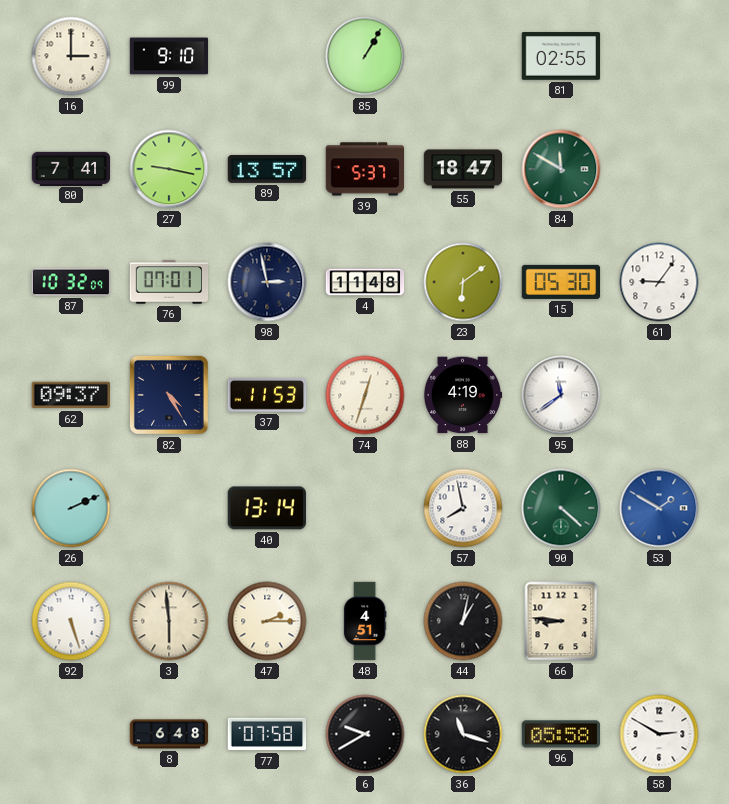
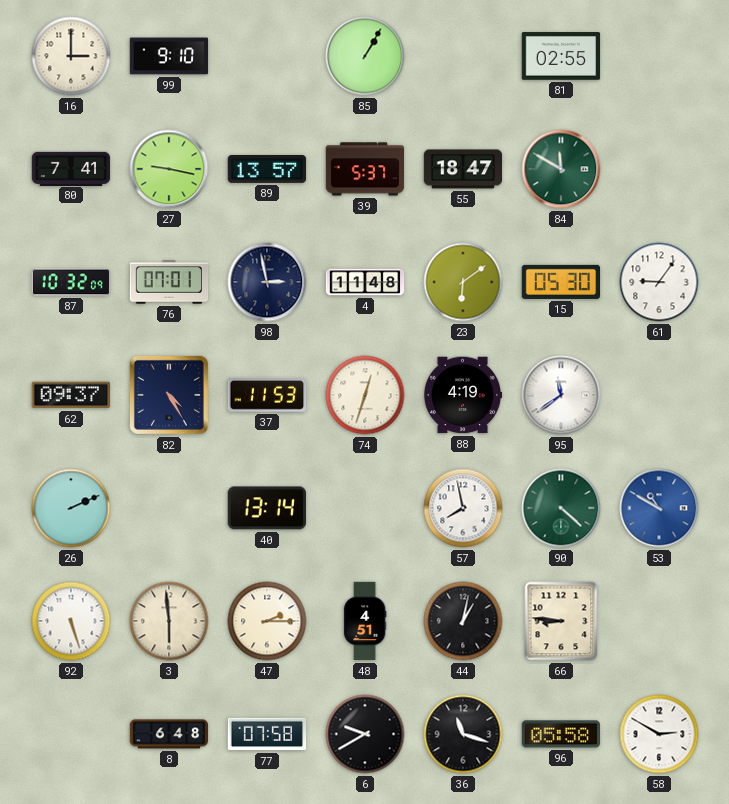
53: 1:50 -> 10:50 (659, 508)
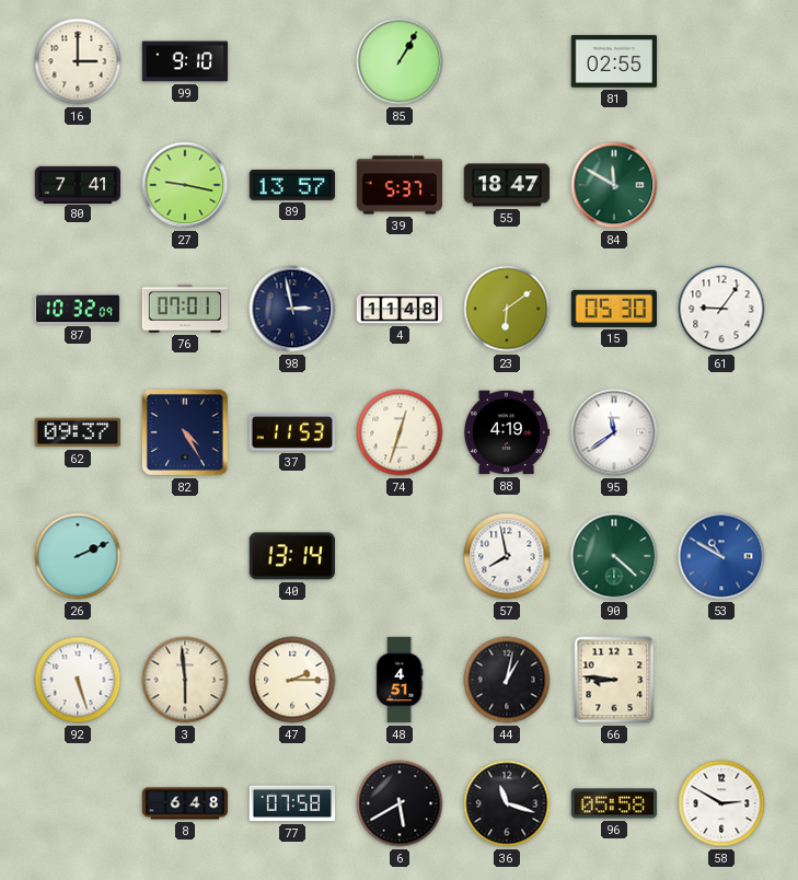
6: 9:40 -> 5:40 (400, 803)
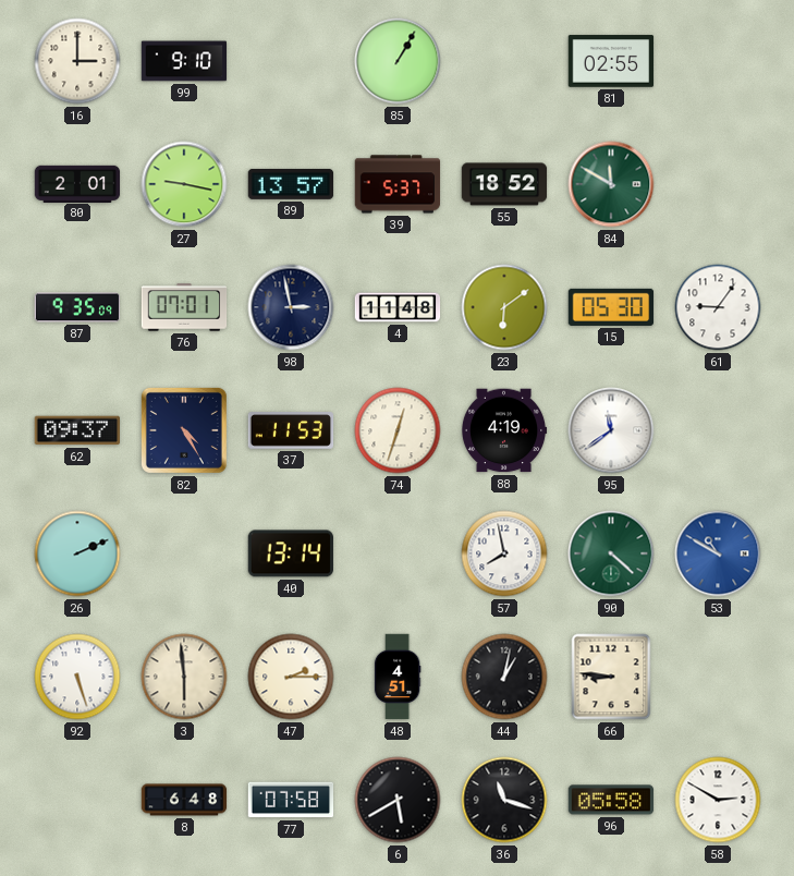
80: 7:41 -> 2:01 (77, 183)
55: 18:47 -> 18:52 (504, 184)
87: 10:32 -> 9:35 (77, 307)
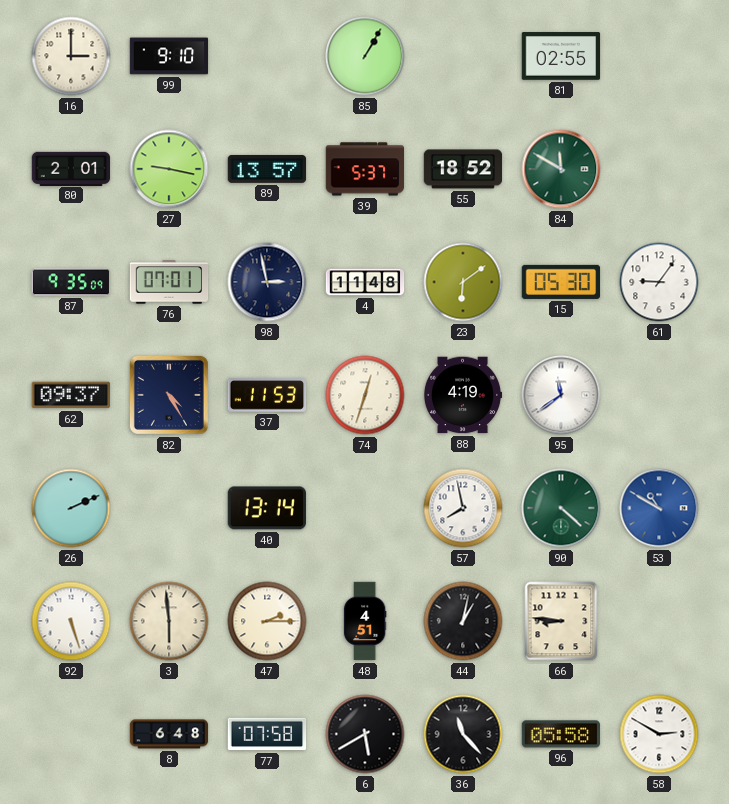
36: 11:18 -> 11:23 (463, 734)
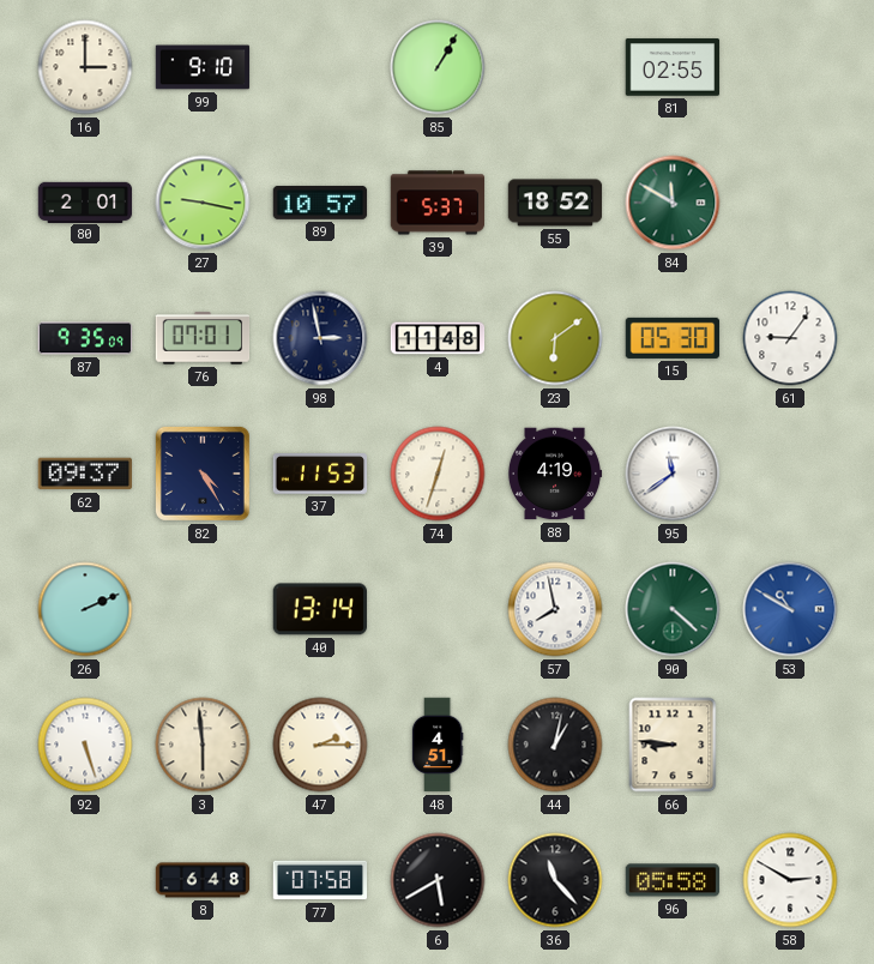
89: 13:57 -> 10:57 (320, 203)
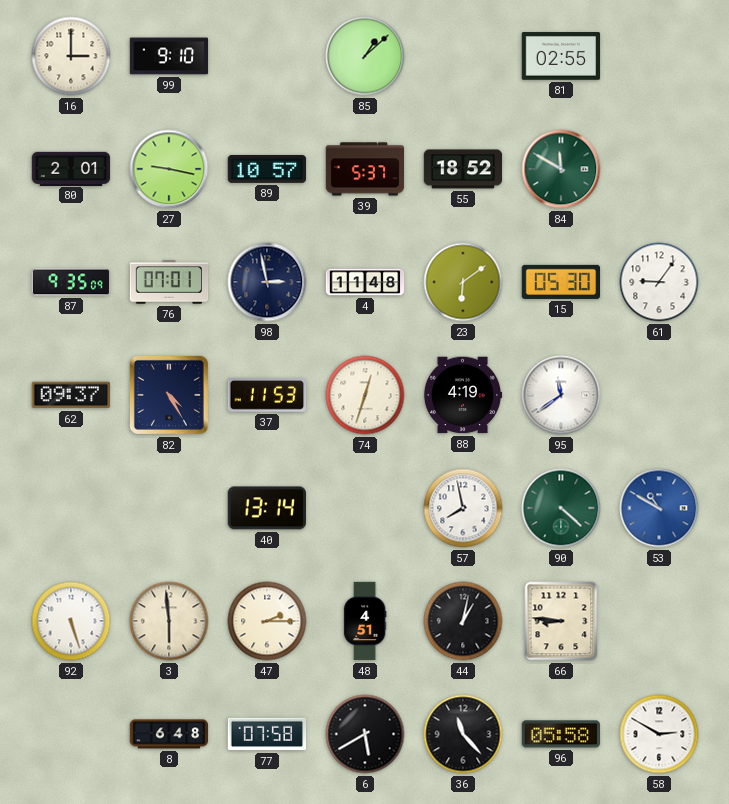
85: 1:05 -> 1:08 (365, 56)
26: 2:11 -> none (85, 609)
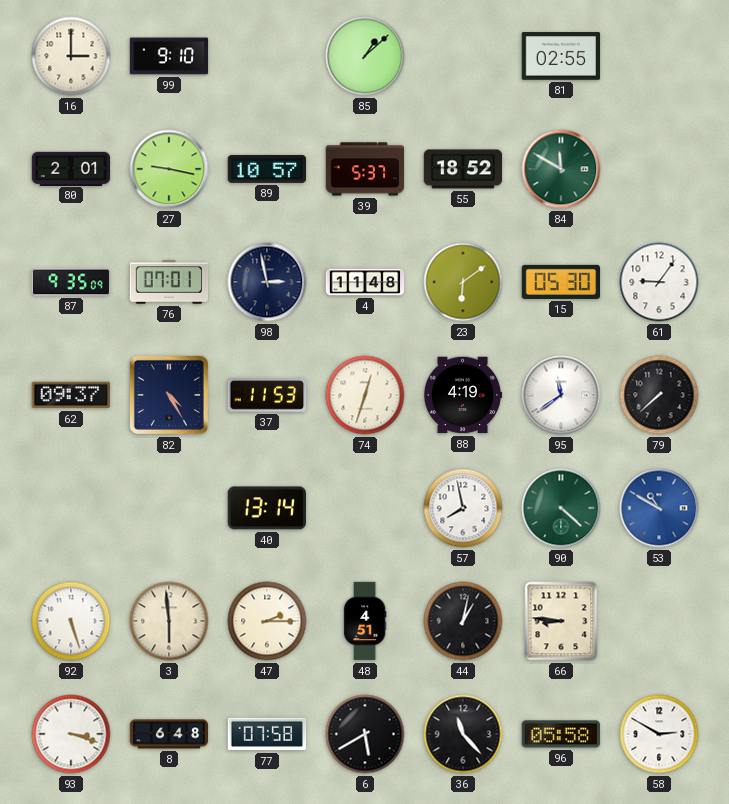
79: none -> 7:38 (659, 395)
93: none -> 3:18 (71, 734)
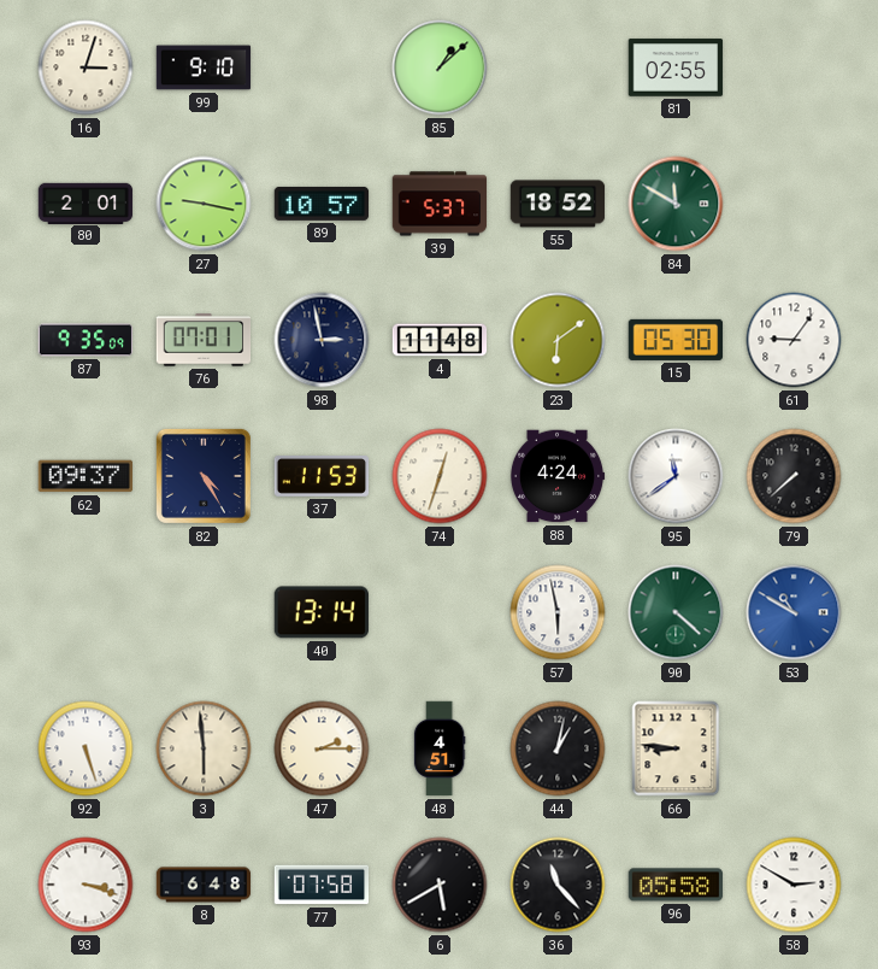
16: 3:00 -> 3:03 (86, 67)
88: 4:19 -> 4:24 (558, 476)
57: 7:58 -> 5:58 (558, 612)
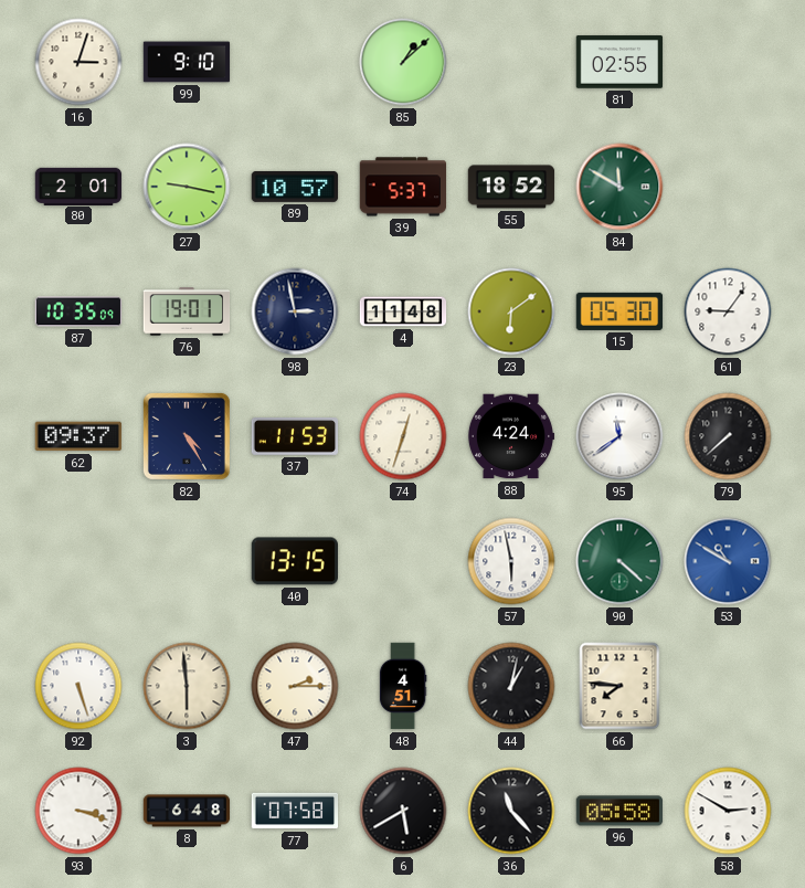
87: 9:35 -> 10:35 (78, 311)
76: 07:01 -> 19:01 (187, 311)
40: 13:14 -> 13:15 (295, 561)
66: 8:46 -> 7:46 (619, 686)
